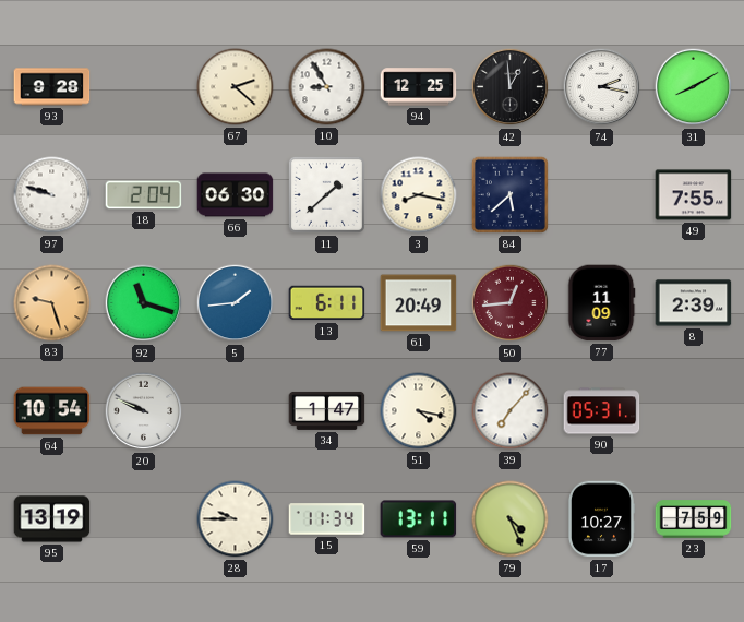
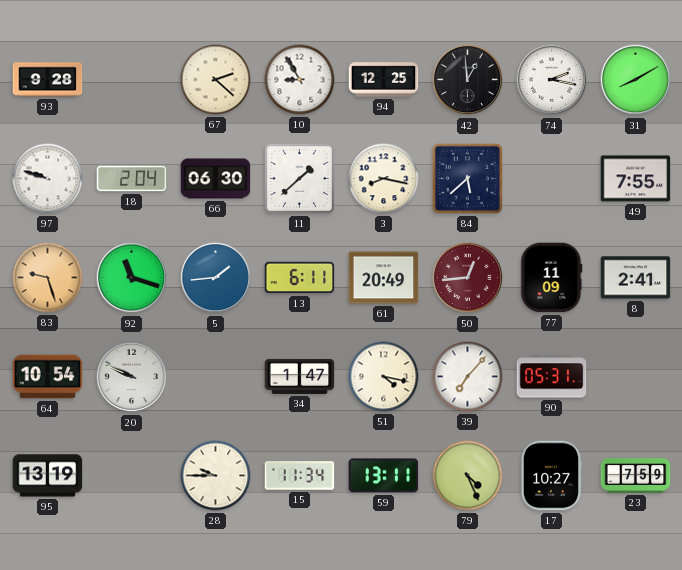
8: 2:39 -> 2:41 (636, 278)
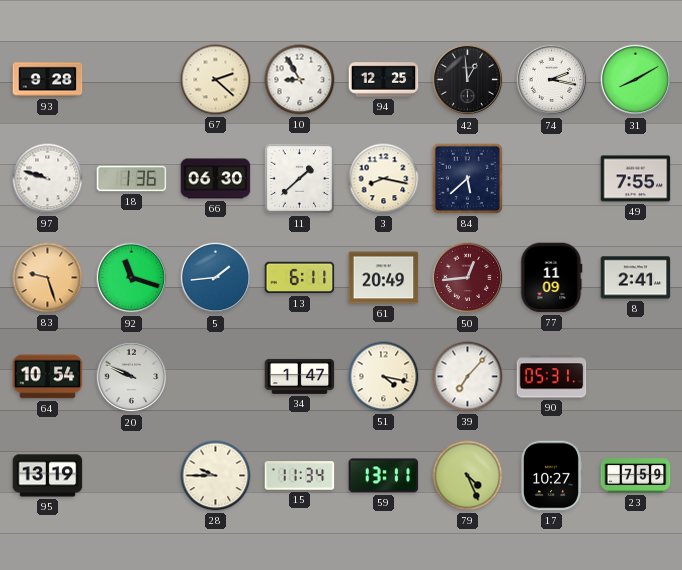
18: 2:04 -> 1:36 (132, 179)
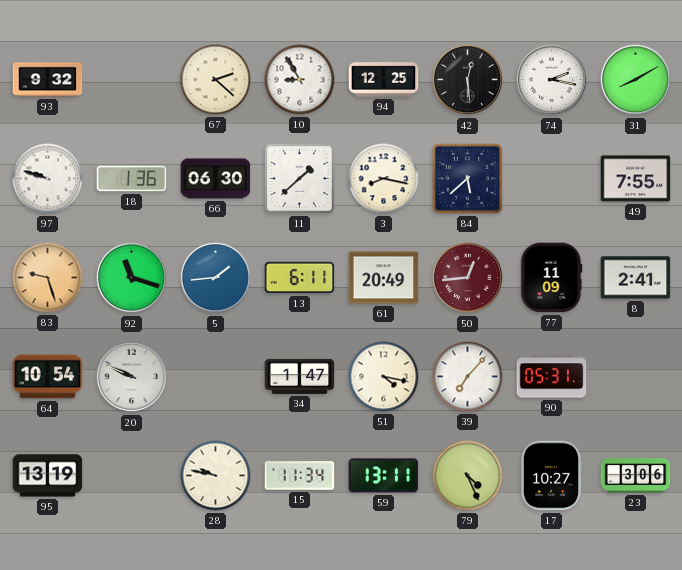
93: 9:28 -> 9:32 (48, 80)
42: 12:59 -> 12:29 (468, 80)
28: 9:45 -> 9:47 (216, 476)
23: 7:59 -> 3:06 (636, 476)
